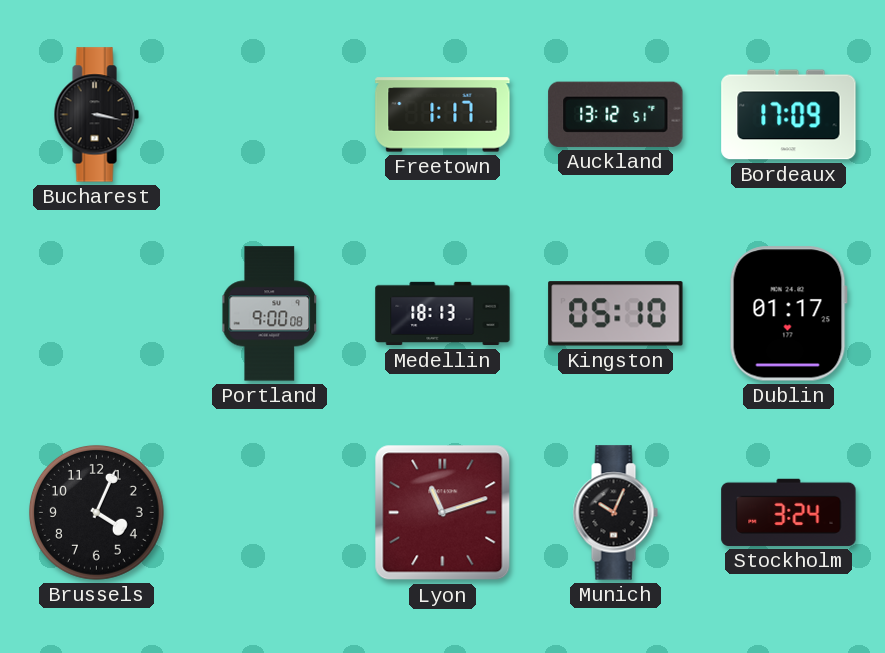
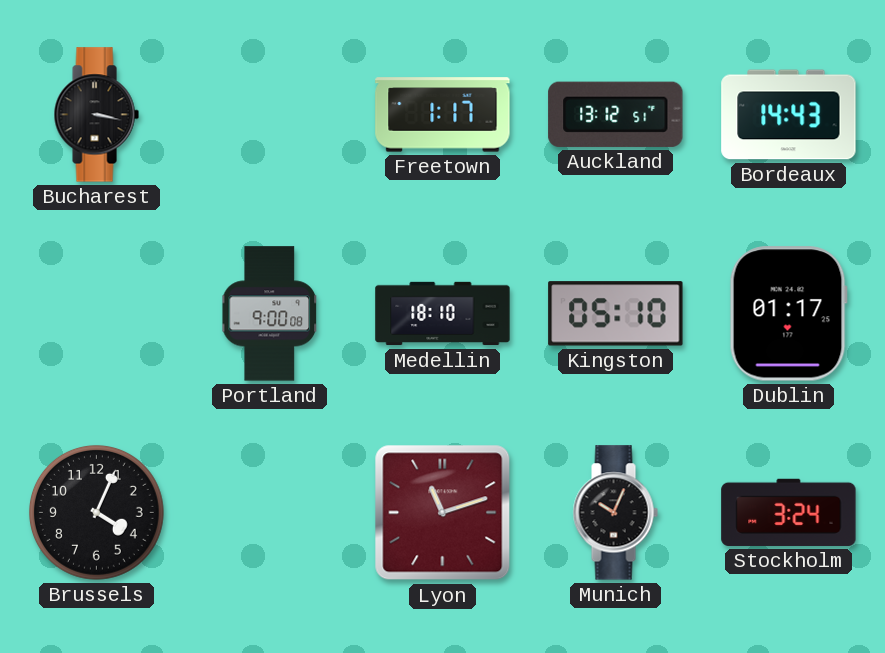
Bordeaux: 17:09 -> 14:43 (789, 115)
Medellin: 18:13 -> 18:10 (443, 314)
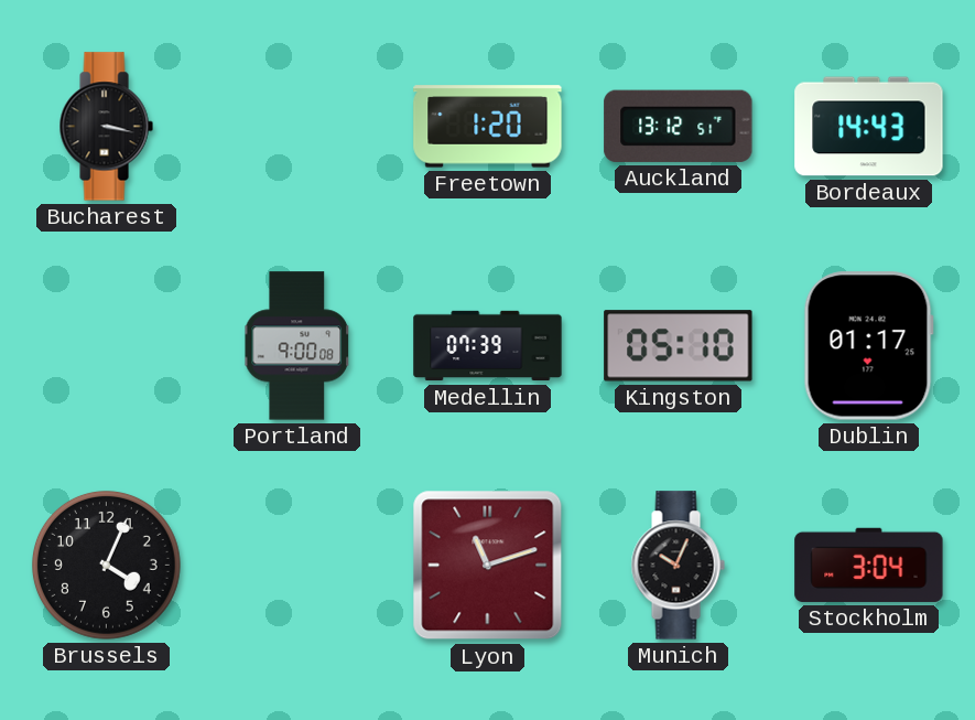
Freetown: 1:17 -> 1:20 (488, 127)
Medellin: 18:10 -> 07:39 (488, 346)
Stockholm: 3:24 -> 3:04 (869, 565)
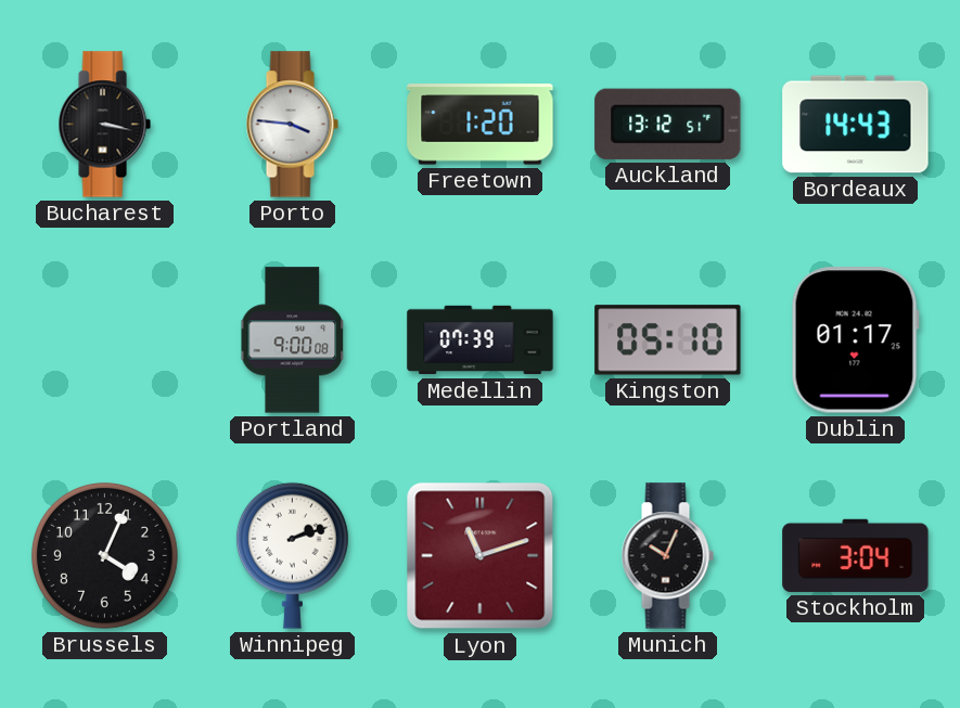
Porto: none -> 3:46 (292, 125)
Winnipeg: none -> 2:12 (292, 555)
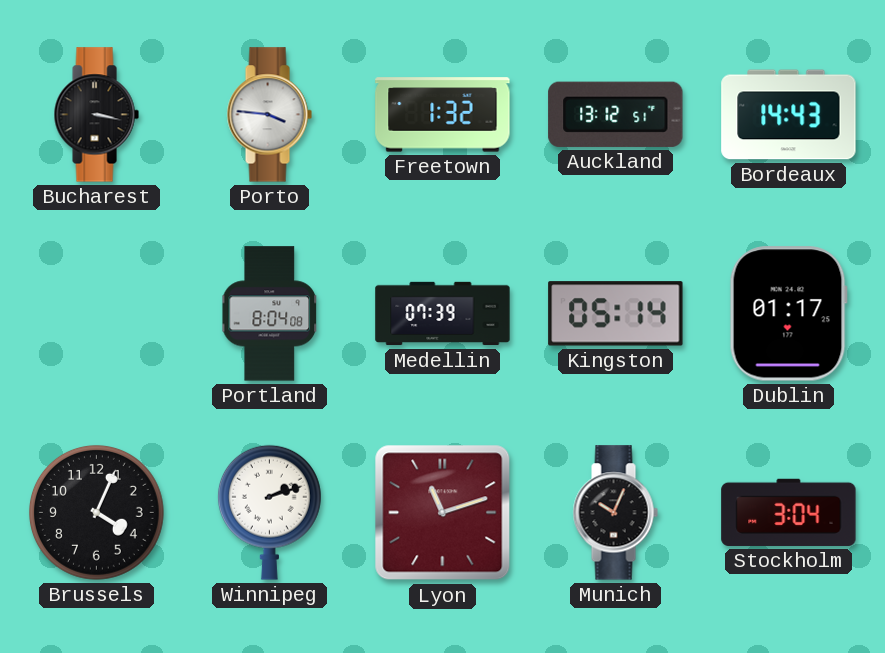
Freetown: 1:20 -> 1:32 (443, 115)
Portland: 9:00 -> 8:04 (270, 314)
Kingston: 05:10 -> 05:14 (616, 314)
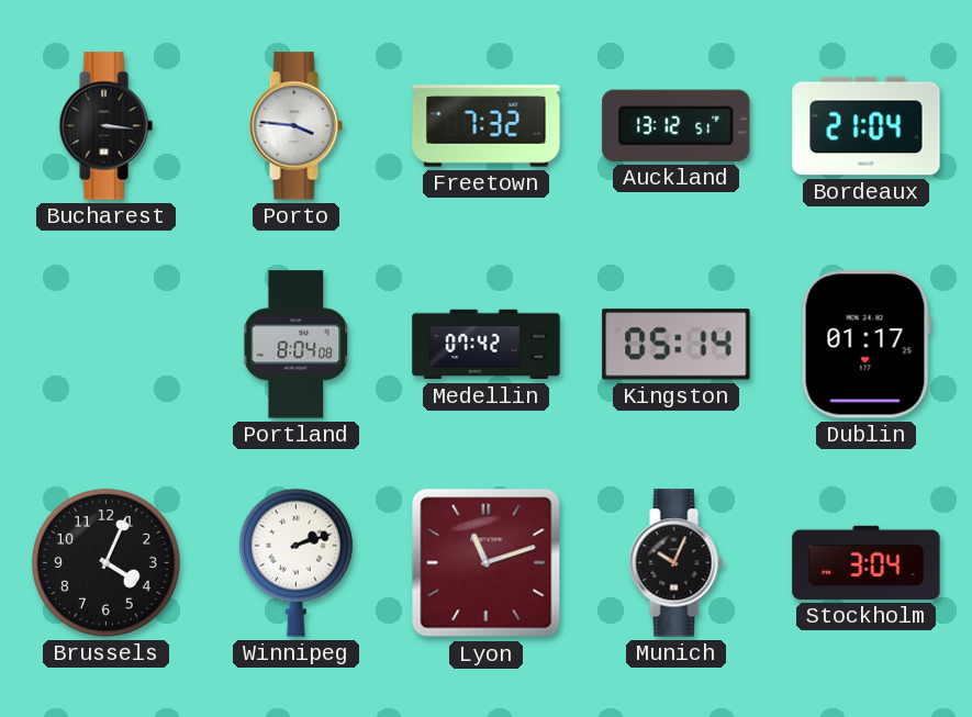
Bucharest: 3:17 -> 3:16 (105, 126)
Freetown: 1:32 -> 7:32 (487, 126)
Bordeaux: 14:43 -> 21:04 (867, 126)
Medellin: 07:39 -> 07:42 (487, 345)
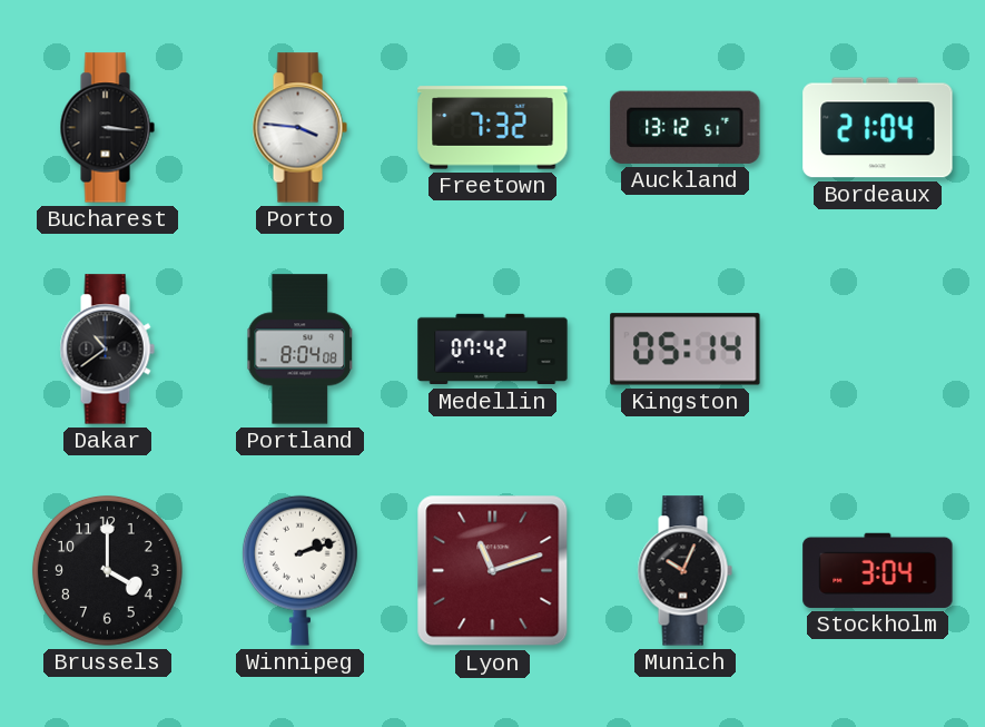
Dakar: none -> 10:39 (107, 350)
Dublin: 01:17 -> none (865, 345)
Brussels: 4:04 -> 4:00 (107, 570)
